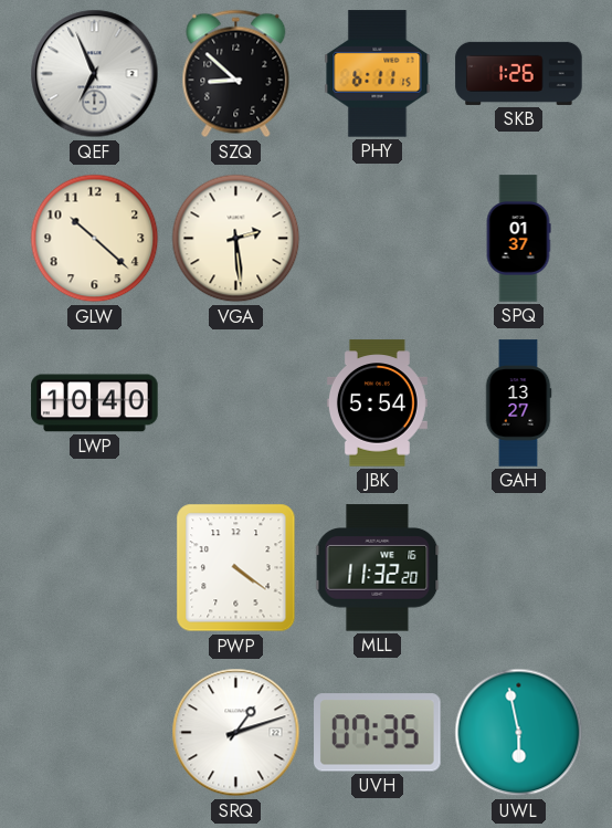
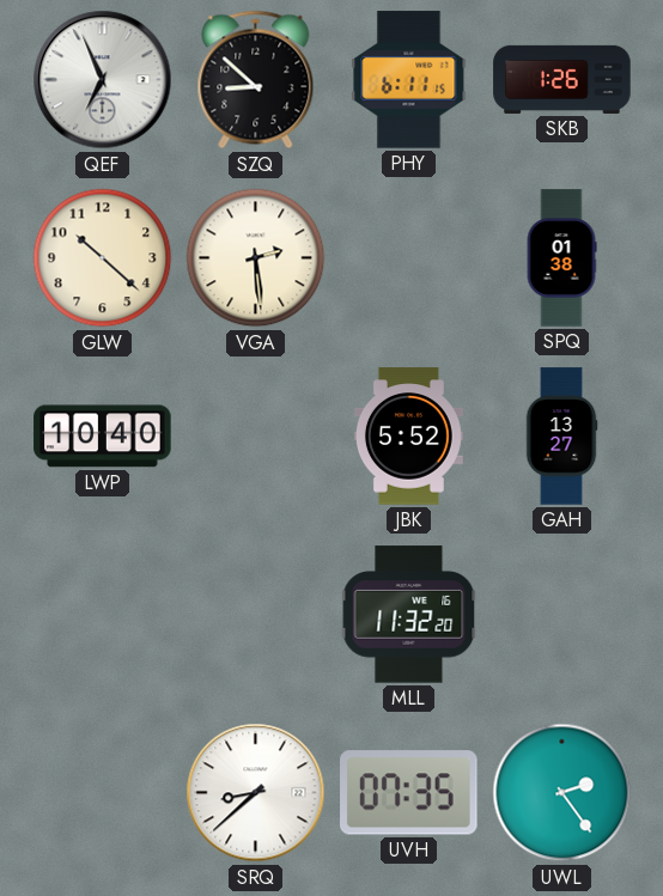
SPQ: 01:37 -> 01:38 (561, 258)
JBK: 5:54 -> 5:52 (408, 437)
PWP: 4:21 -> none (236, 568)
SRQ: 1:12 -> 8:38 (256, 793)
UWL: 5:58 -> 2:24 (562, 793)
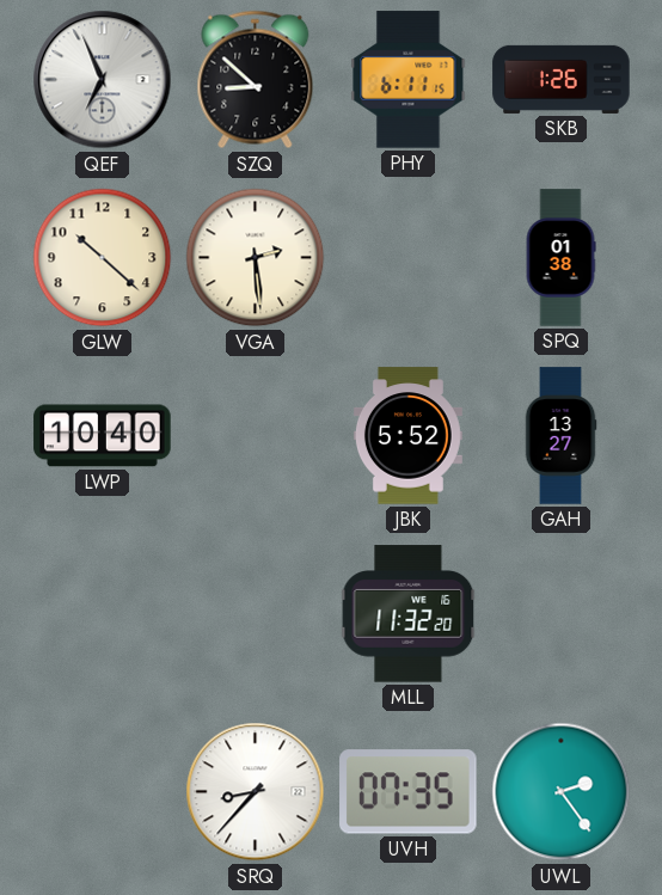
SRQ: 8:38 -> 8:37 (256, 792)
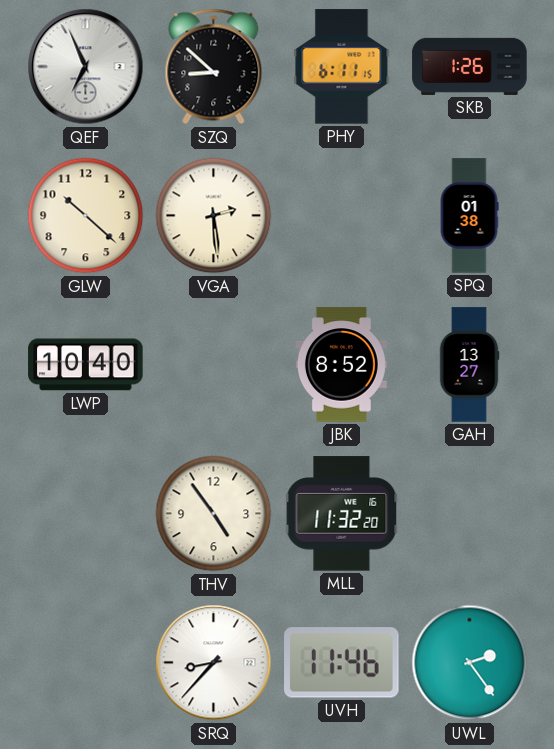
JBK: 5:52 -> 8:52 (341, 365)
THV: none -> 4:54 (214, 514)
UVH: 07:35 -> 11:46 (342, 663)
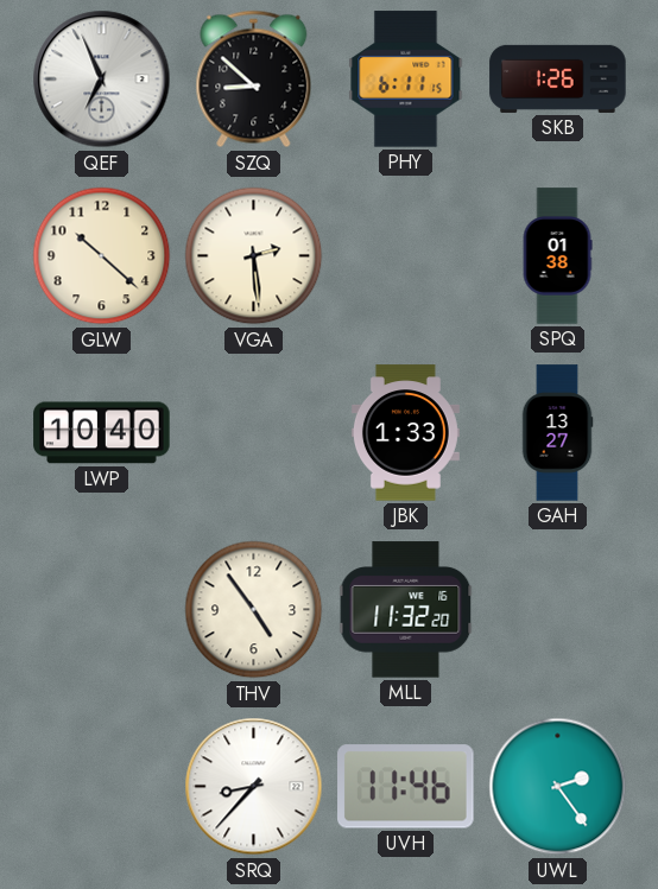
JBK: 8:52 -> 1:33 (405, 433)
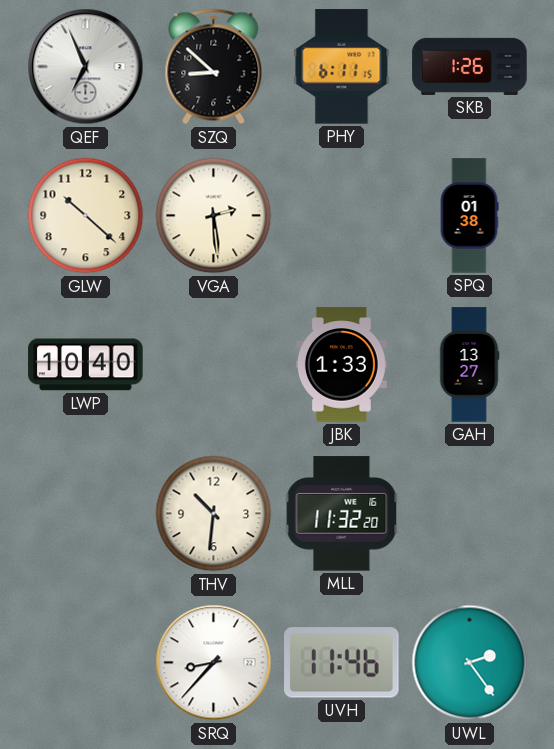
THV: 4:54 -> 10:31 (214, 514)
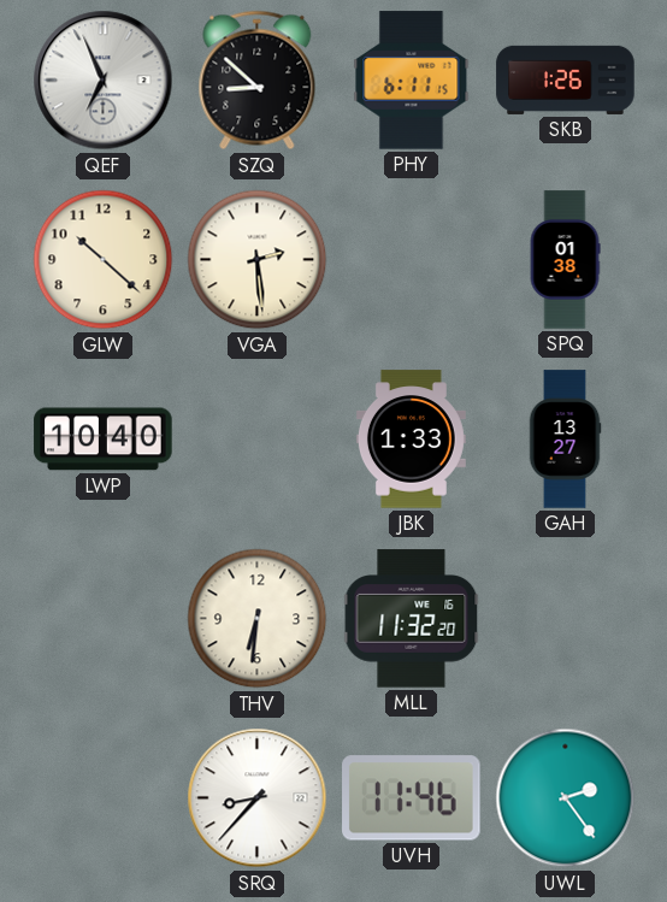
THV: 10:31 -> 6:31 (258, 619)
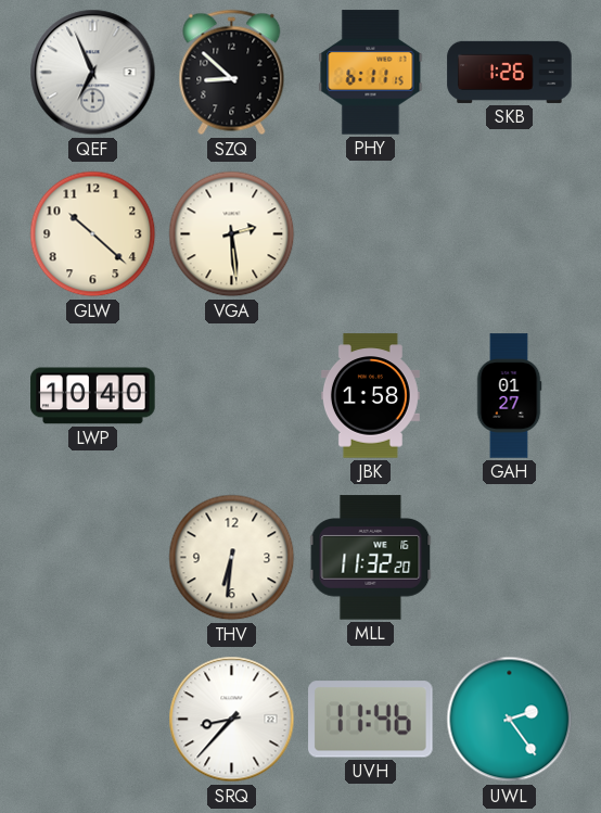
SPQ: 01:38 -> none (565, 260)
JBK: 1:33 -> 1:58 (370, 396)
GAH: 13:27 -> 01:27 (509, 396)
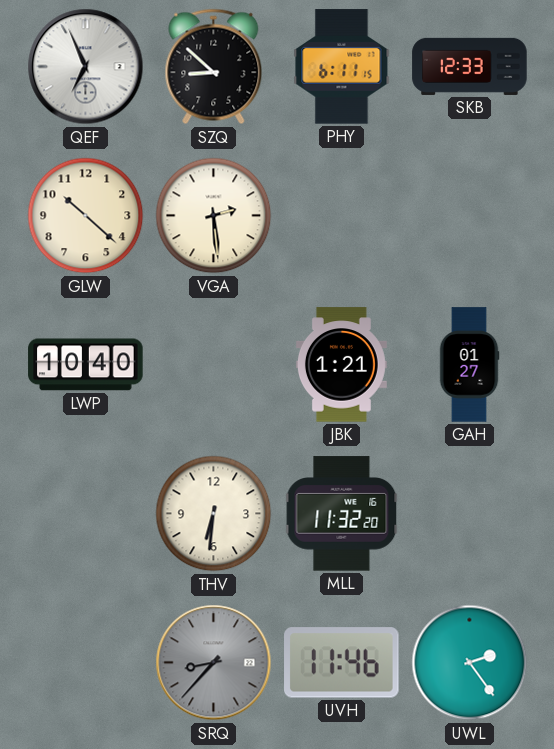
SKB: 1:26 -> 12:33 (470, 66)
JBK: 1:58 -> 1:21 (341, 365)
SRQ dial: white -> grey (214, 663)
